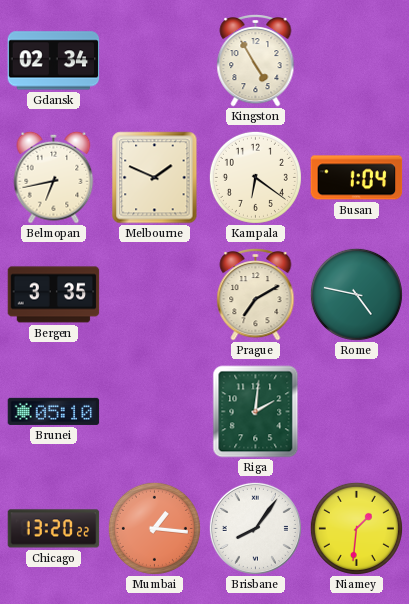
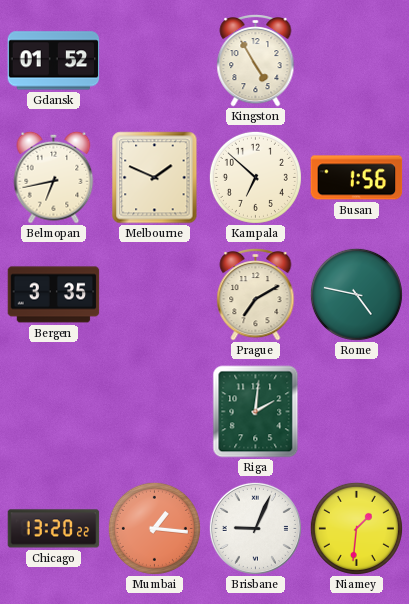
Gdansk: 02:34 -> 01:52 (54, 61)
Kampala: 6:21 -> 6:52 (255, 177)
Busan: 1:04 -> 1:56 (357, 178)
Brunei: 05:10 -> none (54, 411)
Brisbane: 8:06 -> 9:04 (255, 528)
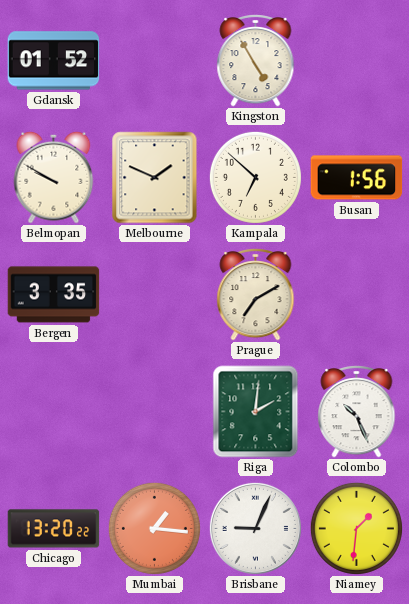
Belmopan: 6:43 -> 9:50 (54, 177)
Rome: 4:47 -> none (356, 294)
Colombo: none -> 10:26 (357, 411)
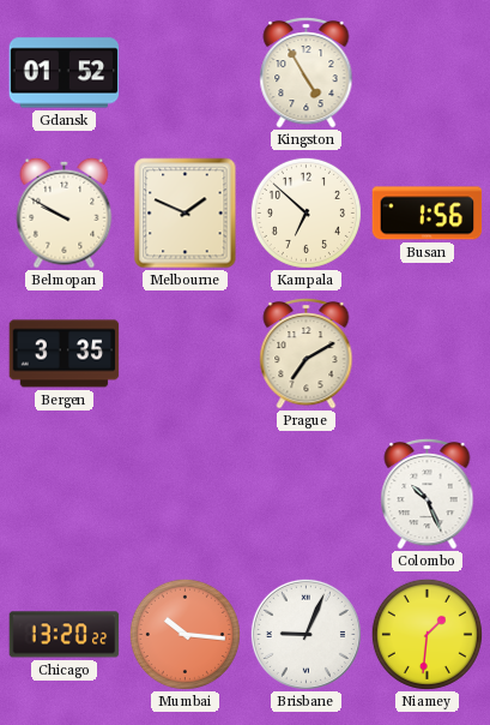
Riga: 2:01 -> none (256, 412)
Mumbai: 1:16 -> 10:16 (184, 634)
